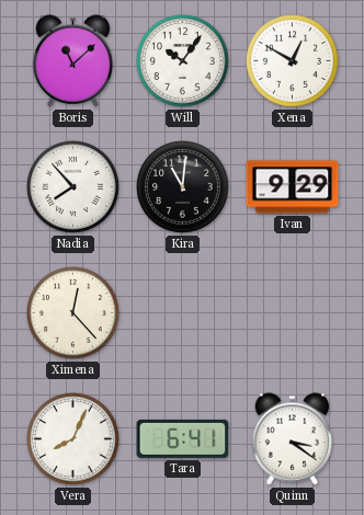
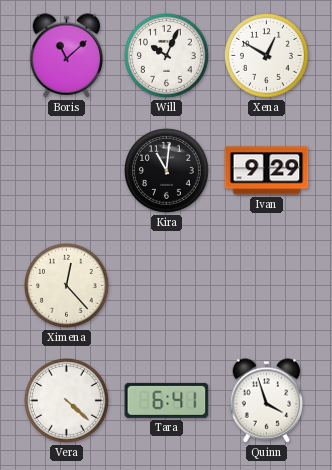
Will: 10:06 -> 10:04 (167, 56)
Nadia: 7:53 -> none (73, 187)
Vera: 8:04 -> 4:22 (67, 401)
Quinn: 3:21 -> 3:57 (267, 401)
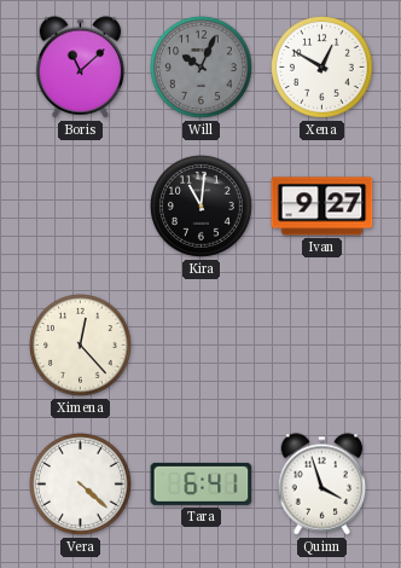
Will dial: white -> grey (202, 68)
Ivan: 9:29 -> 9:27 (322, 207)
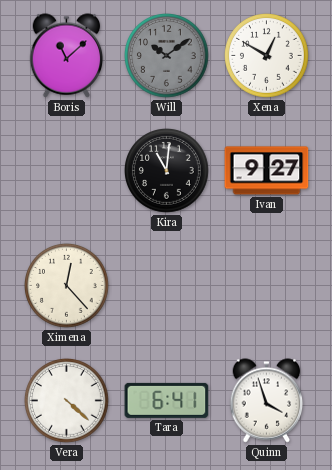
Will: 10:04 -> 10:09 (167, 56)
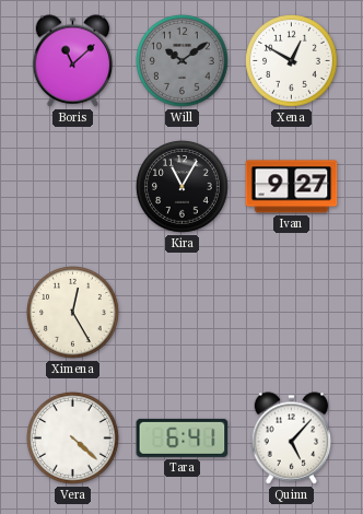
Kira: 11:01 -> 11:05 (183, 187)
Ximena: 12:23 -> 12:25 (73, 313)
Quinn: 3:57 -> 5:07 (292, 439)
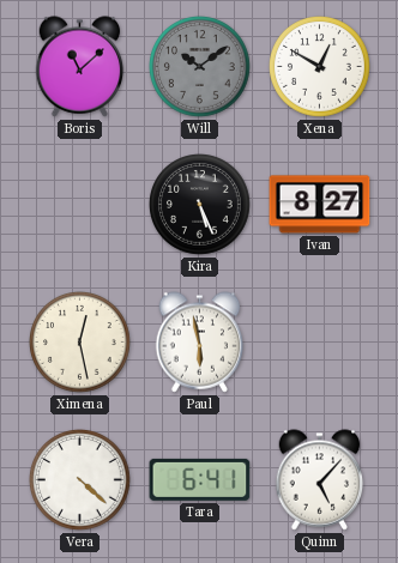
Kira: 11:05 -> 5:26 (200, 205)
Ivan: 9:27 -> 8:27 (320, 205)
Ximena: 12:25 -> 12:28 (80, 343)
Paul: none -> 5:58 (200, 343)
